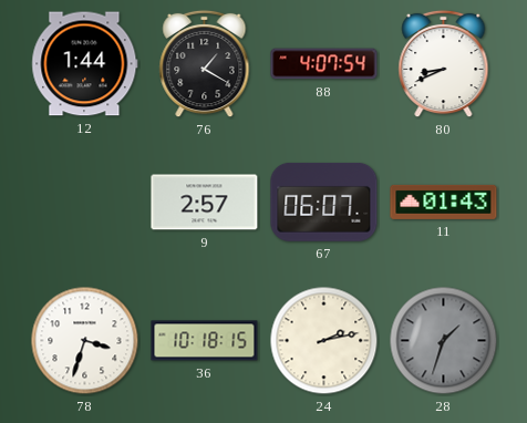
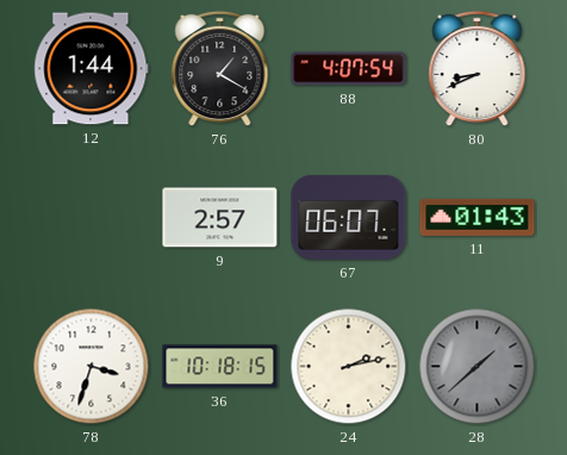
28: 1:33 -> 1:38 (478, 367)
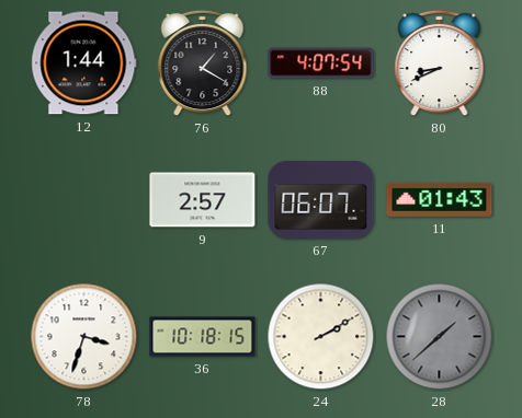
24: 2:13 -> 2:10 (321, 337)
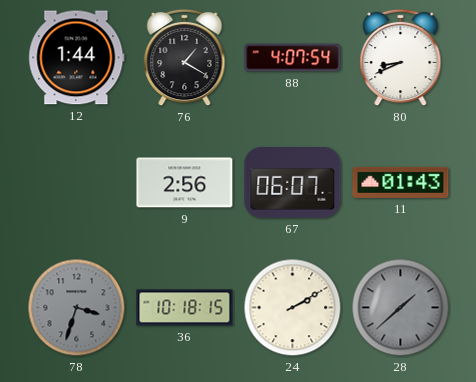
9: 2:57 -> 2:56 (185, 183)
78 dial: white -> grey (77, 308)
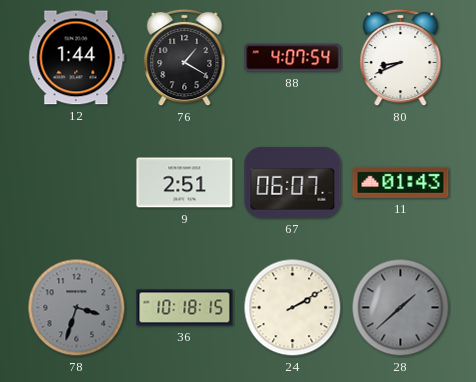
9: 2:56 -> 2:51 (185, 183)
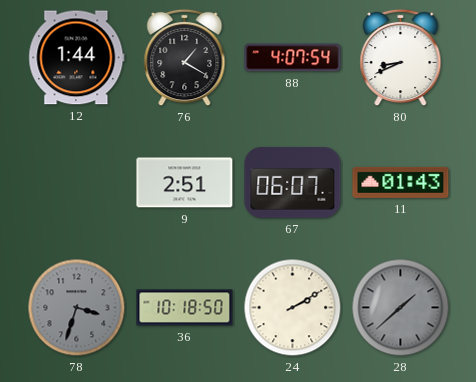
36: 10:18:15 -> 10:18:50 (185, 308)
